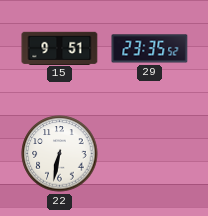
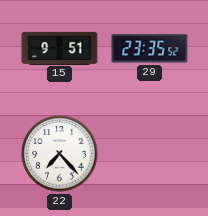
22: 6:32 -> 7:23 (60, 154)
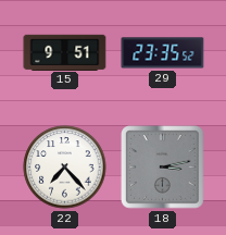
18: none -> 3:13 (163, 168)
